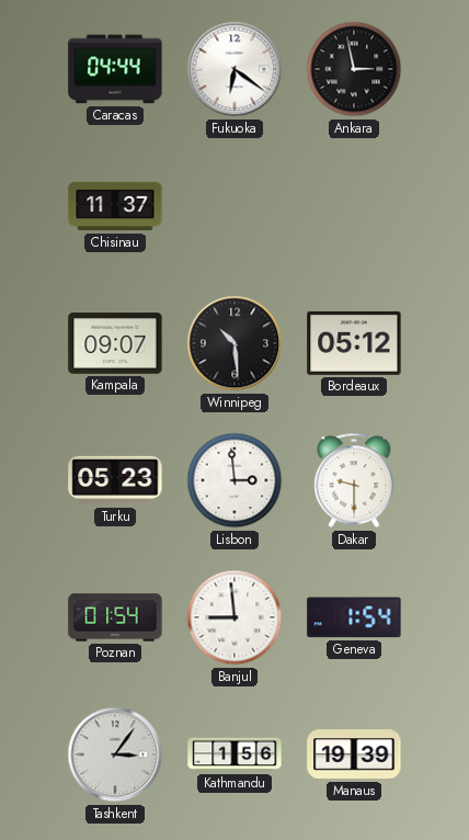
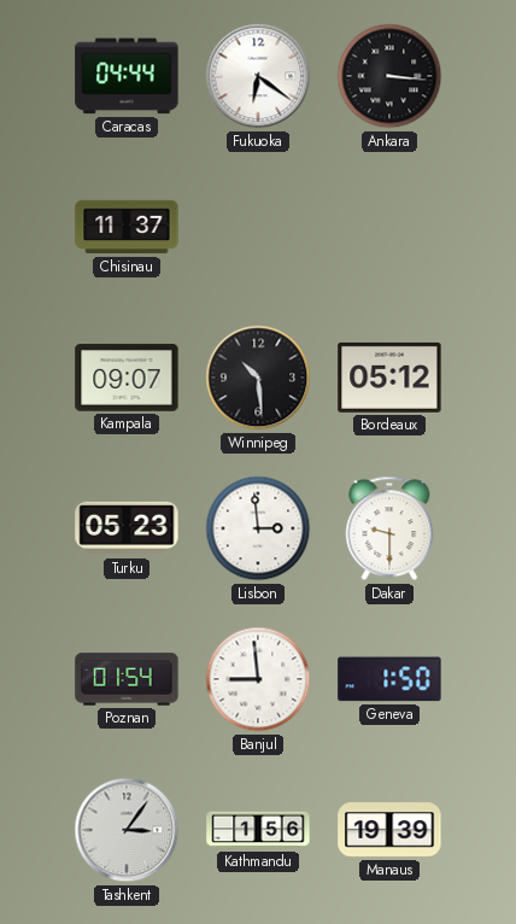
Ankara: 2:58 -> 3:16 (389, 76)
Geneva: 1:54 -> 1:50 (389, 679)
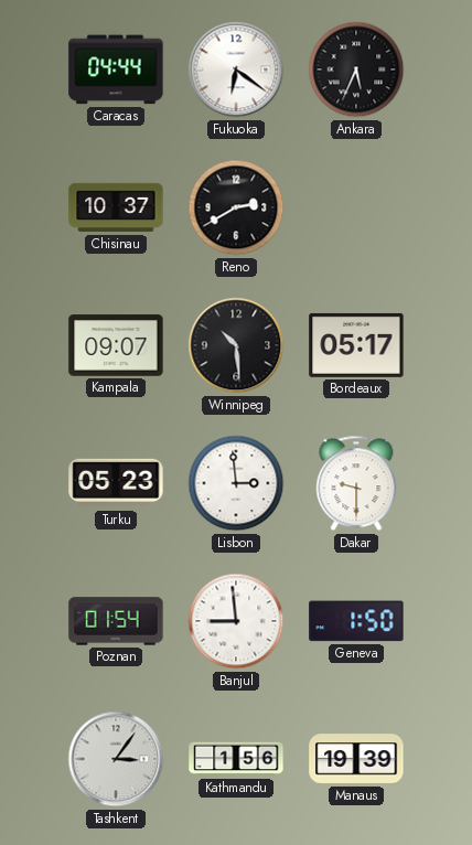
Ankara: 3:16 -> 5:34 (356, 69)
Chisinau: 11:37 -> 10:37 (116, 207)
Reno: none -> 2:40 (236, 207)
Bordeaux: 05:12 -> 05:17 (356, 345)
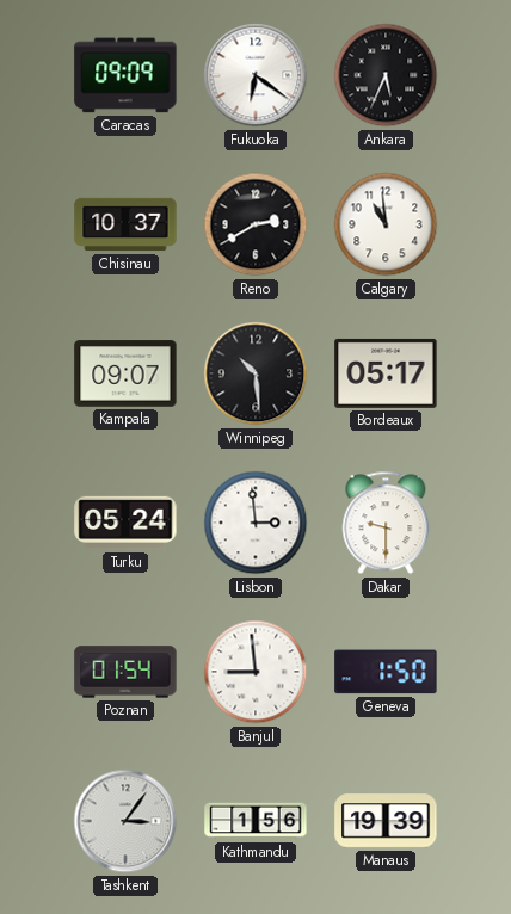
Caracas: 04:44 -> 09:09 (125, 75)
Calgary: none -> 10:59 (386, 224)
Turku: 05:23 -> 05:24 (125, 523)
